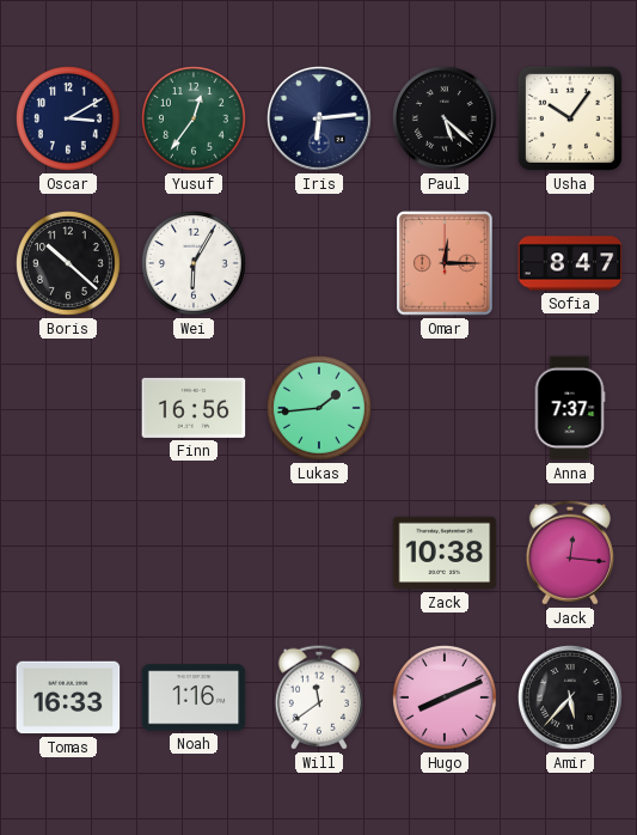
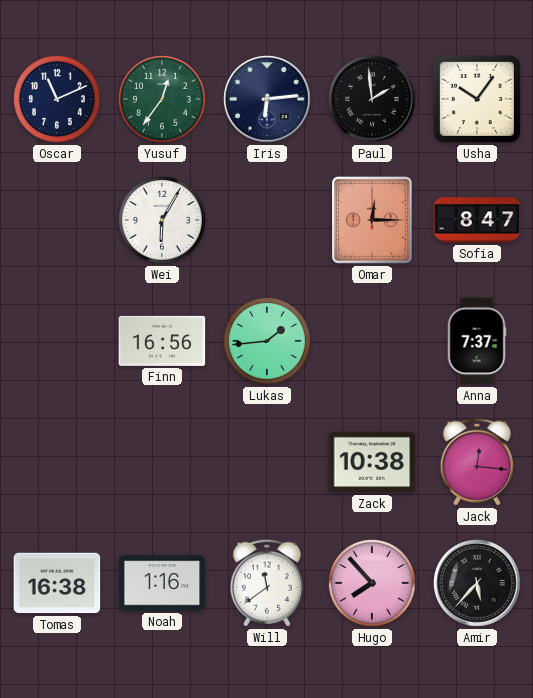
Oscar: 3:10 -> 11:11 (58, 100)
Paul: 5:22 -> 1:59 (373, 100)
Boris: 10:22 -> none (69, 264)
Tomas: 16:33 -> 16:38 (57, 583)
Hugo: 8:11 -> 7:53 (373, 584)
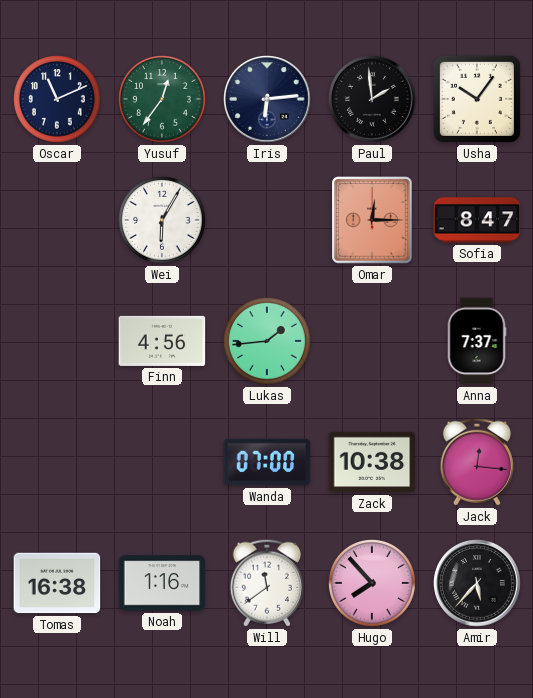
Finn: 16:56 -> 4:56 (162, 341)
Wanda: none -> 07:00 (267, 462)
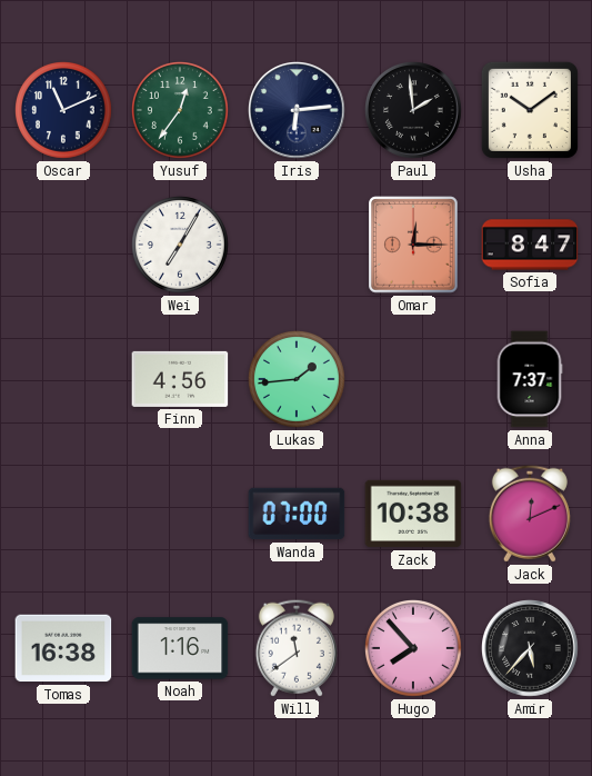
Usha: 10:06 -> 10:09 (530, 110)
Wei: 6:05 -> 7:05 (181, 246)
Jack: 12:16 -> 12:11 (530, 514)
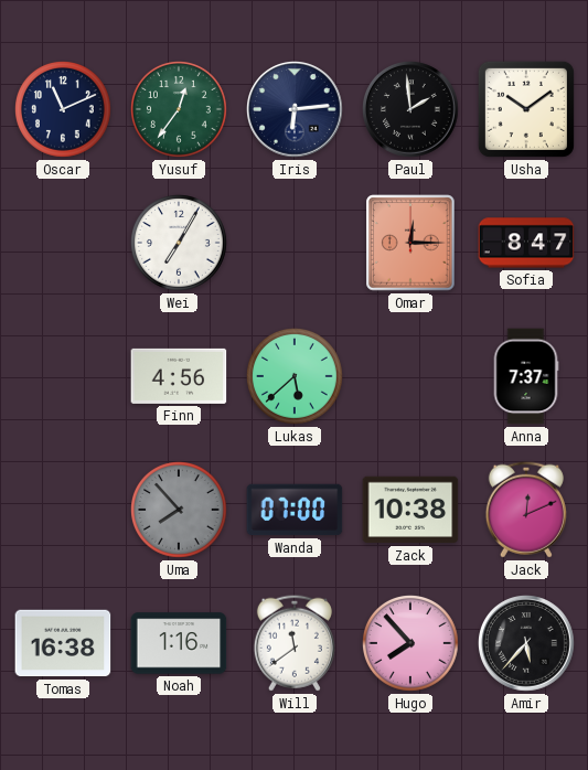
Lukas: 1:44 -> 5:38 (296, 377)
Uma: none -> 7:53 (180, 511)
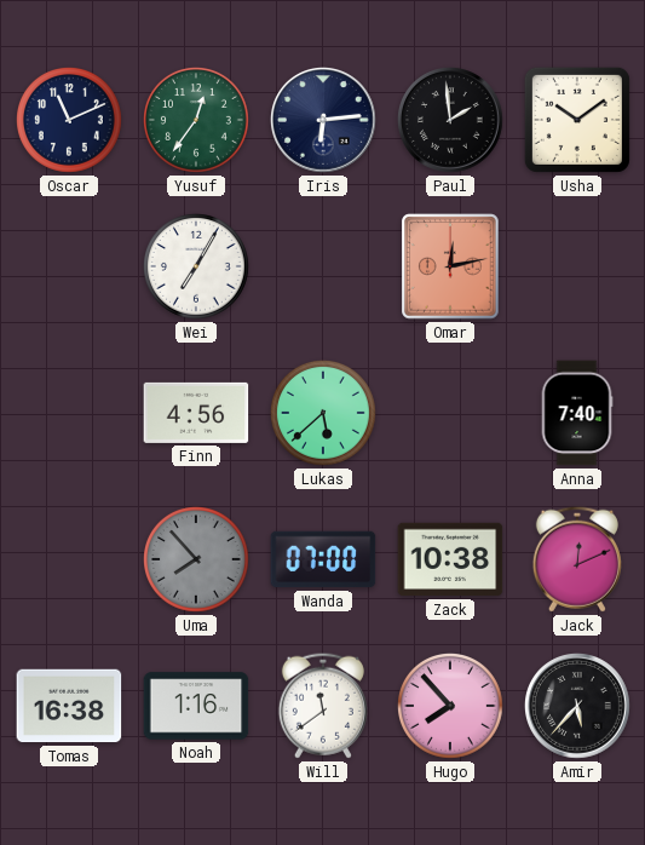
Omar: 12:15 -> 12:13 (450, 266)
Sofia: 8:47 -> none (526, 243)
Anna: 7:37 -> 7:40 (577, 413)
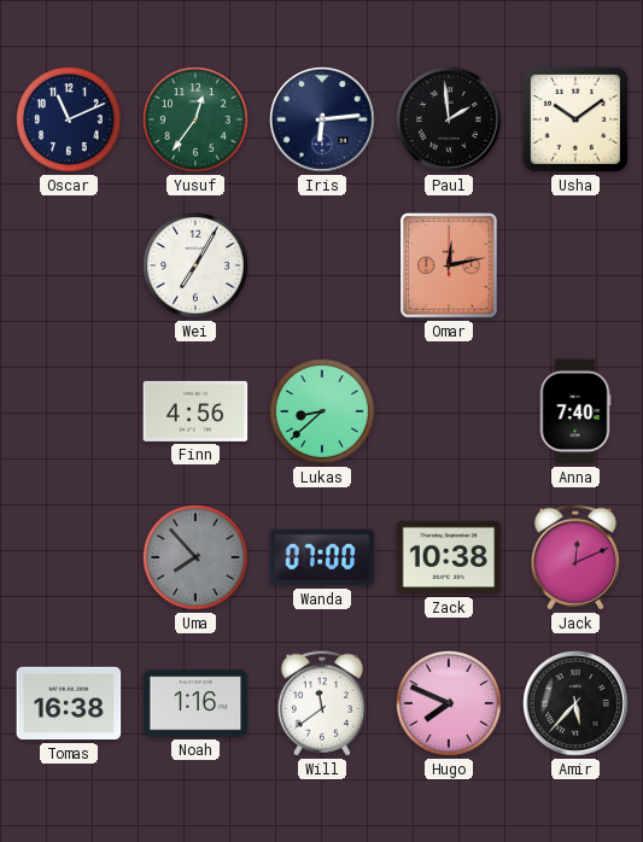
Lukas: 5:38 -> 8:38 (323, 413)
Hugo: 7:53 -> 7:49 (450, 704)
